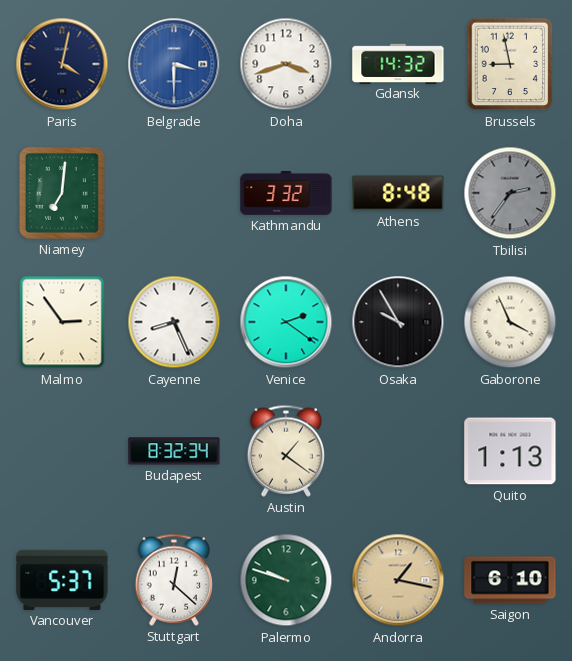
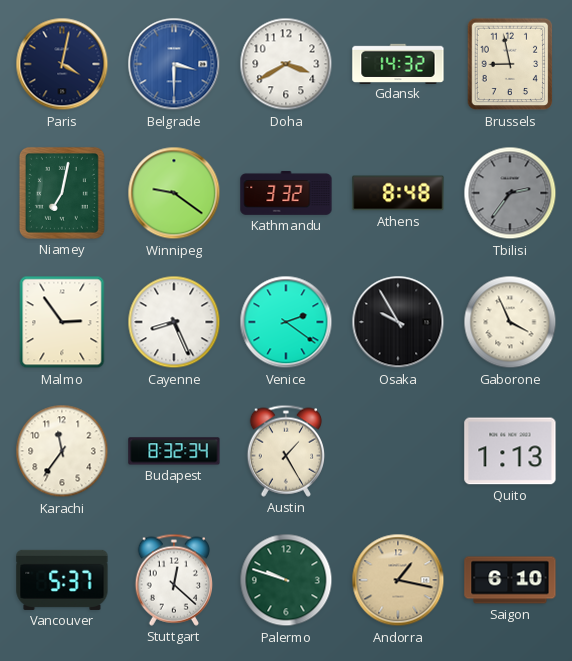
Doha: 3:42 -> 3:40 (286, 64)
Niamey: 7:01 -> 7:02 (62, 193)
Winnipeg: none -> 9:21 (174, 193)
Karachi: none -> 11:36 (62, 451)
Austin: 1:21 -> 1:25 (285, 451)
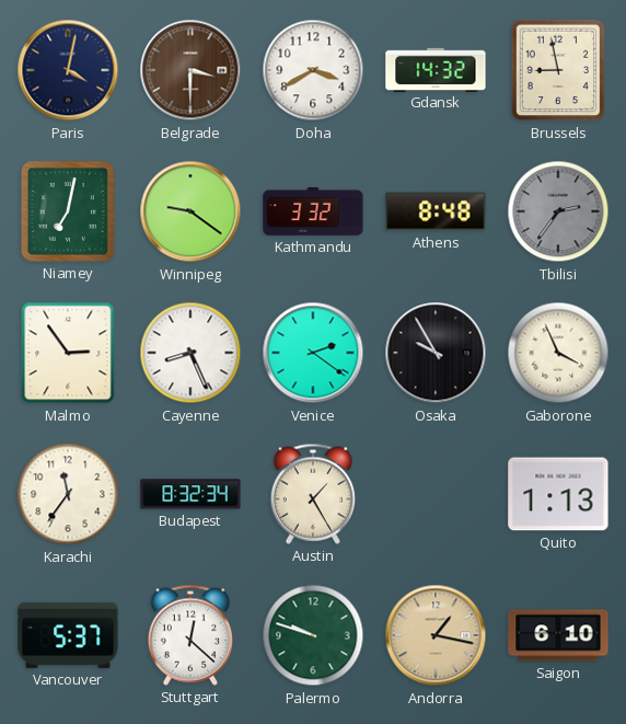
Belgrade dial: blue -> brown (190, 70)
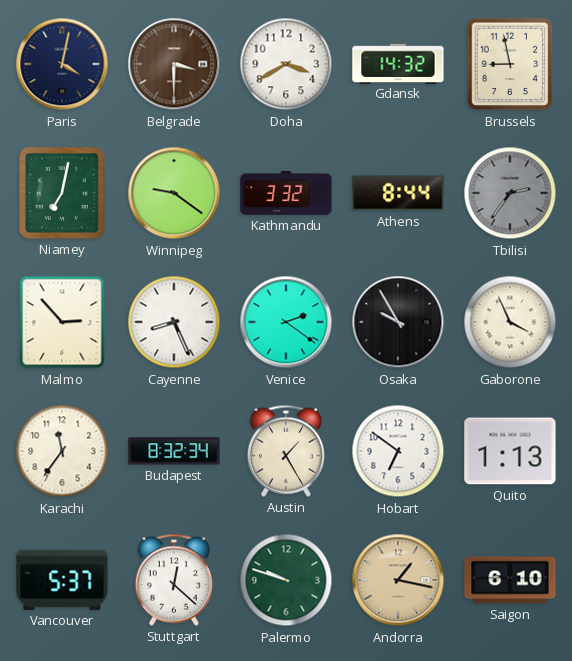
Athens: 8:48 -> 8:44 (398, 193)
Malmo: 2:54 -> 2:53 (62, 322)
Hobart: none -> 6:51 (398, 451)
